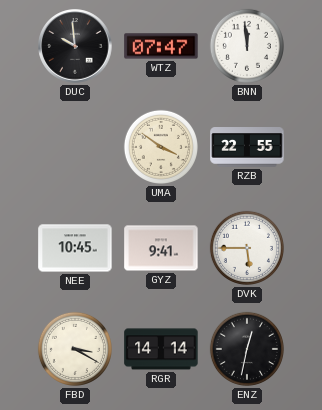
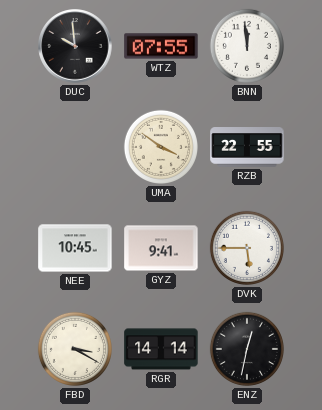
WTZ: 07:47 -> 07:55 (161, 46)
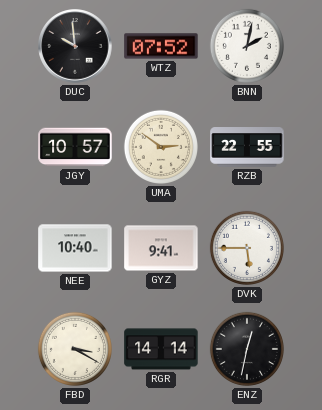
WTZ: 07:55 -> 07:52 (161, 46)
BNN: 11:59 -> 2:02 (247, 46)
JGY: none -> 10:57 (75, 147)
UMA: 3:51 -> 2:51 (161, 147)
NEE: 10:45 -> 10:40 (75, 248)
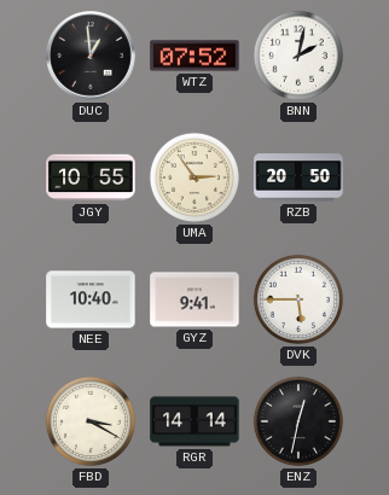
DUC: 9:59 -> 12:59 (91, 56)
JGY: 10:57 -> 10:55 (91, 177)
UMA: 2:51 -> 2:54 (194, 177)
RZB: 22:55 -> 20:50 (298, 177)
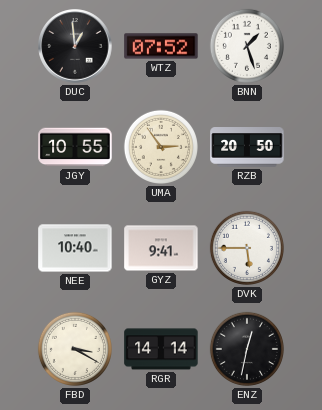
BNN: 2:02 -> 1:27 (247, 46)
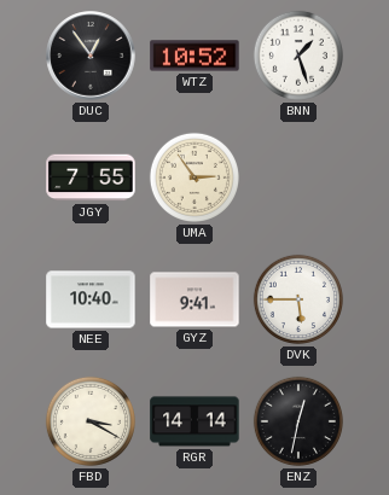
DUC: 12:59 -> 12:54 (91, 56)
WTZ: 07:52 -> 10:52 (194, 56)
JGY: 10:55 -> 7:55 (91, 177)
RZB: 20:50 -> none (247, 147)
